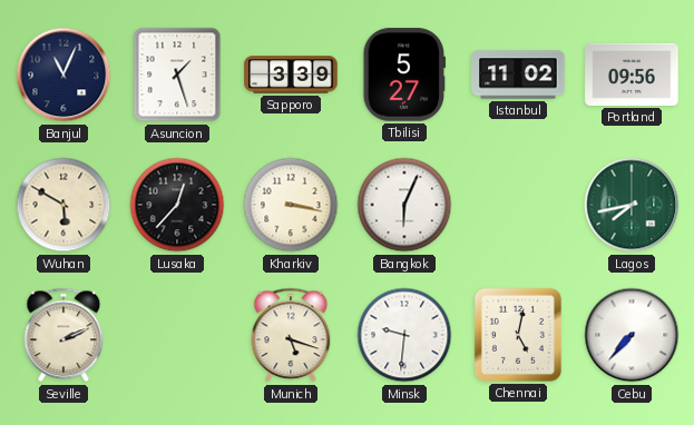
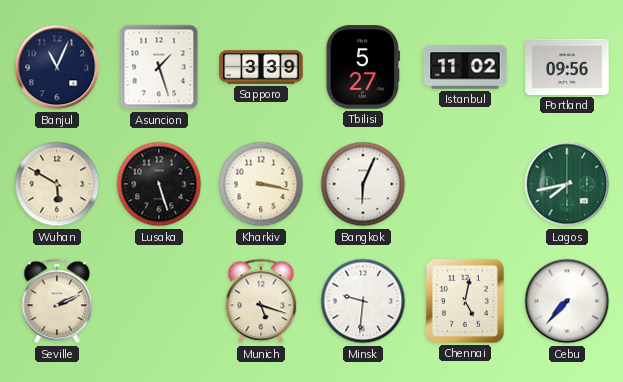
Lusaka: 12:37 -> 5:27 (159, 184)
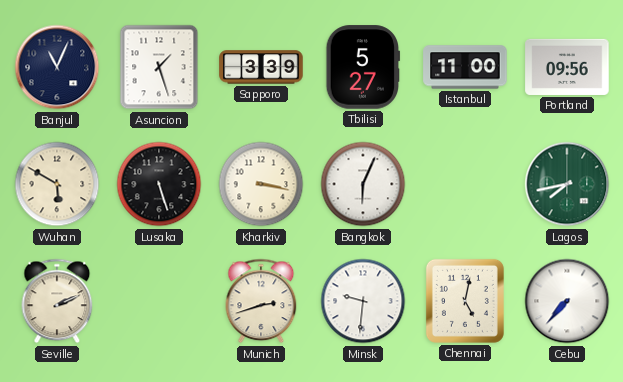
Istanbul: 11:02 -> 11:00 (465, 67)
Munich: 5:18 -> 2:42 (261, 301)
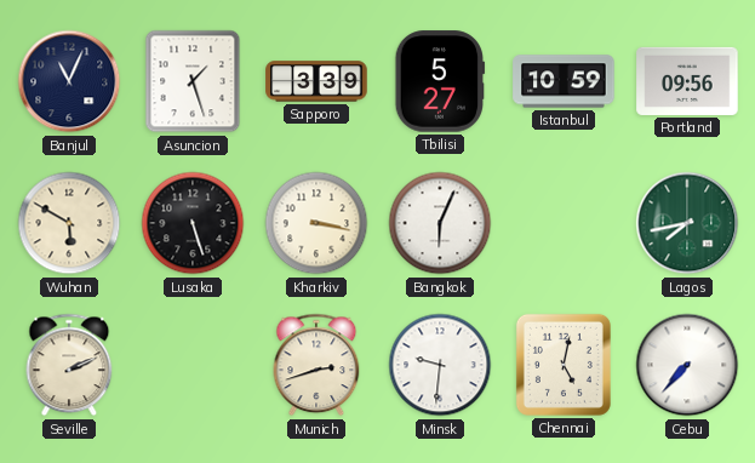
Istanbul: 11:00 -> 10:59 (564, 81)
